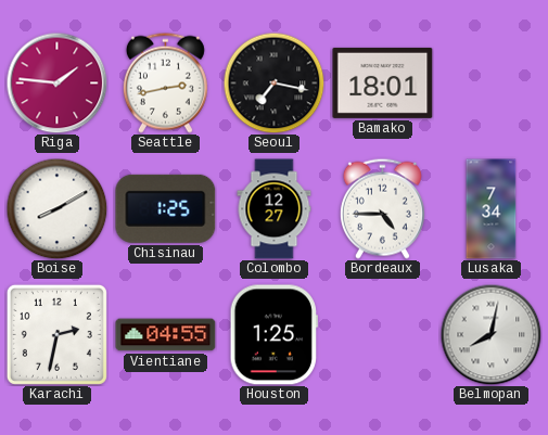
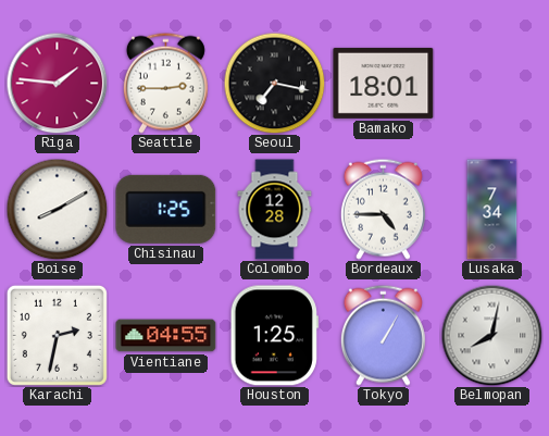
Seattle: 2:43 -> 2:45 (165, 83)
Colombo: 12:27 -> 12:28 (275, 210)
Tokyo: none -> 1:05 (383, 335)
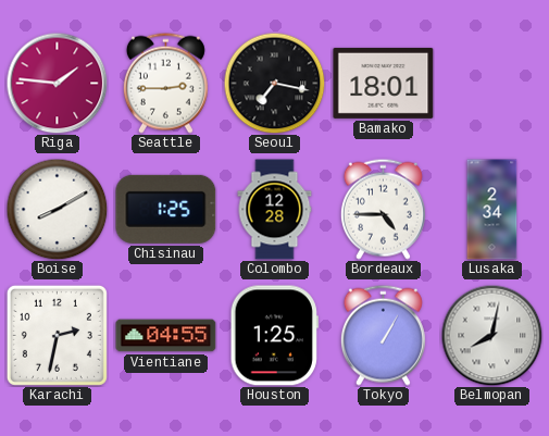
Lusaka: 7:34 -> 2:34 (492, 210)
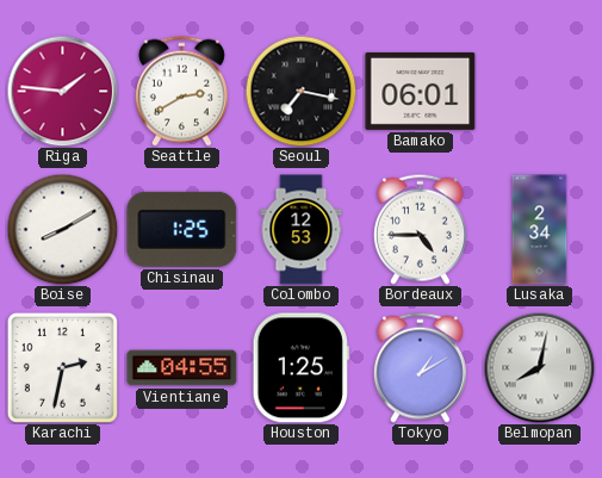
Seattle: 2:45 -> 2:40 (181, 91)
Bamako: 18:01 -> 06:01 (421, 91)
Colombo: 12:28 -> 12:53 (302, 230)
Tokyo: 1:05 -> 1:10 (420, 367)
